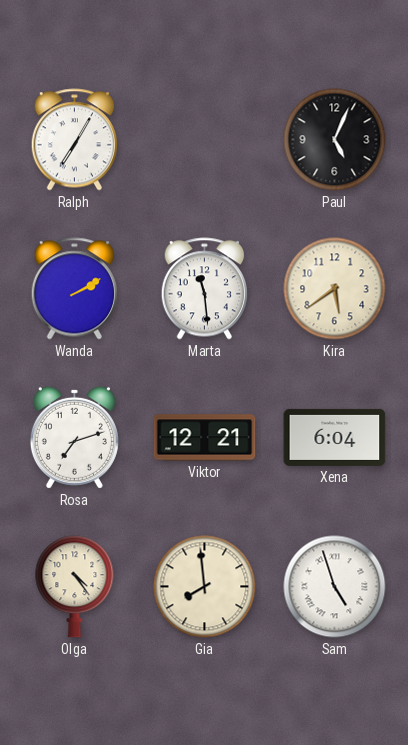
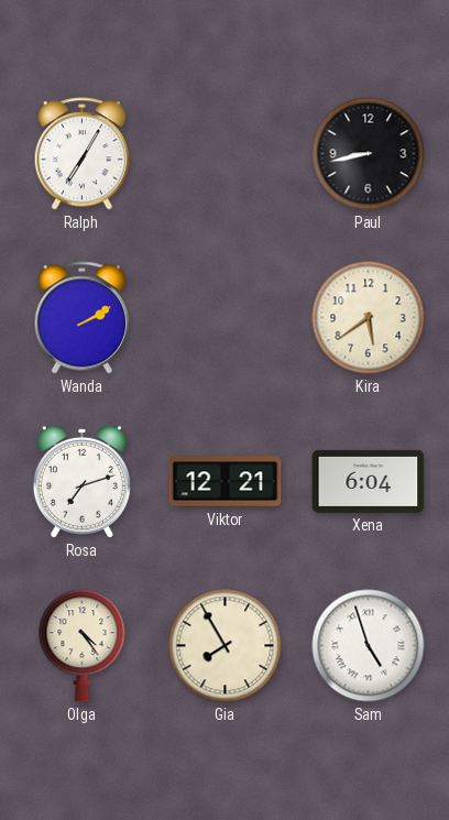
Paul: 5:04 -> 8:43 (369, 154)
Marta: 11:29 -> none (204, 289)
Gia: 7:59 -> 7:55 (226, 646)
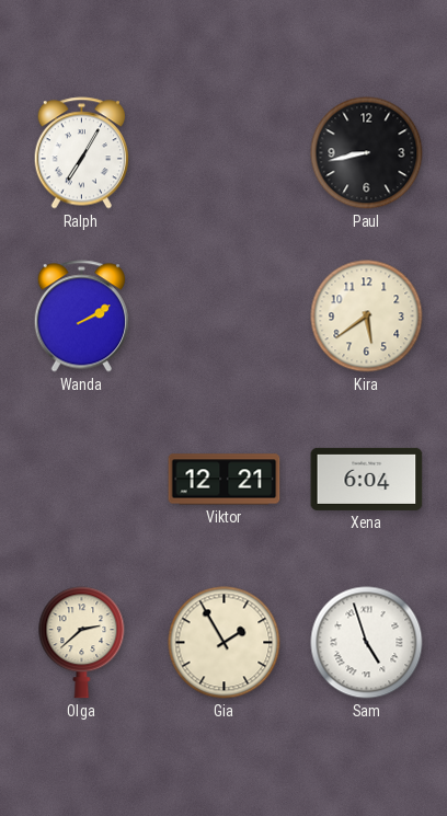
Rosa: 7:12 -> none (81, 481)
Olga: 4:24 -> 2:38 (82, 643)
Gia: 7:55 -> 1:55 (225, 643)
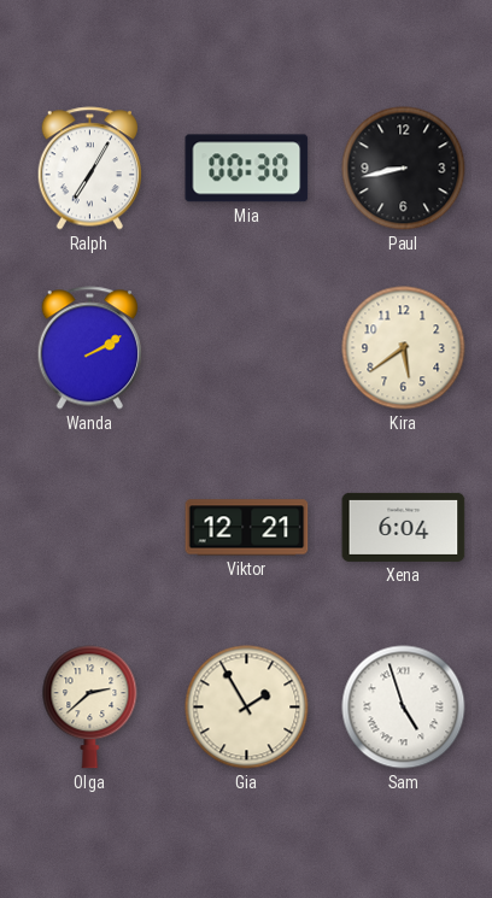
Mia: none -> 00:30 (247, 169)
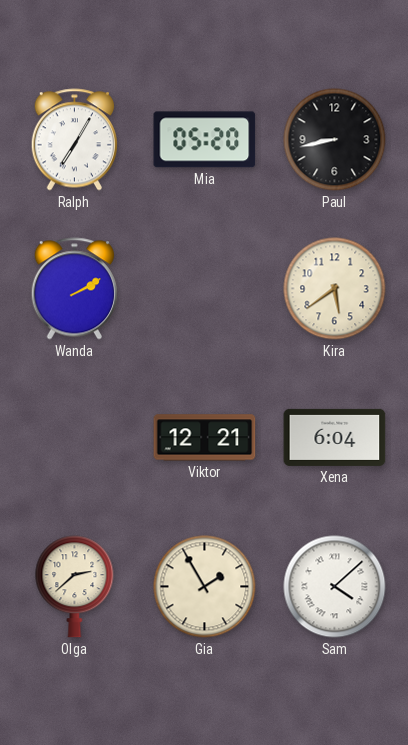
Mia: 00:30 -> 05:20 (205, 140)
Sam: 4:57 -> 4:08 (335, 587)
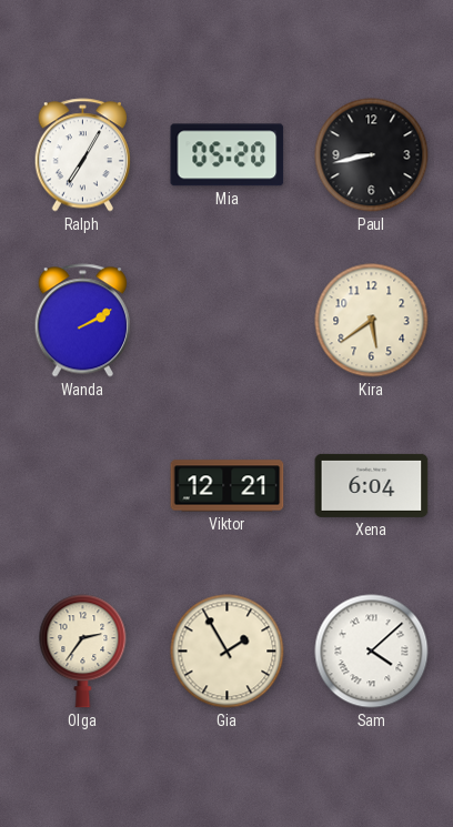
Olga: 2:38 -> 2:36 (83, 652)
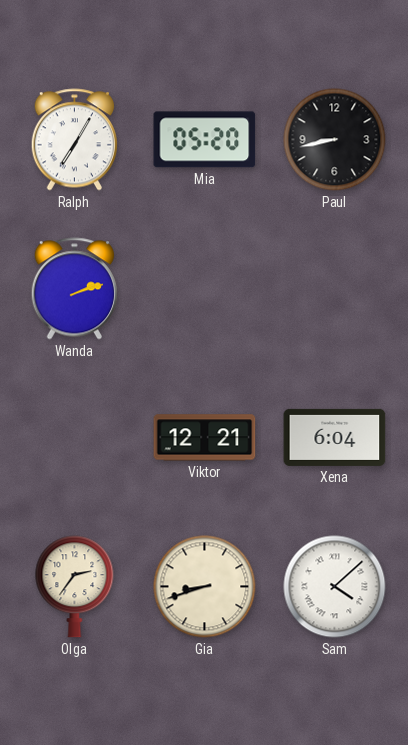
Wanda: 2:10 -> 2:12 (74, 289)
Kira: 5:39 -> none (372, 321)
Gia: 1:55 -> 8:42 (205, 587)
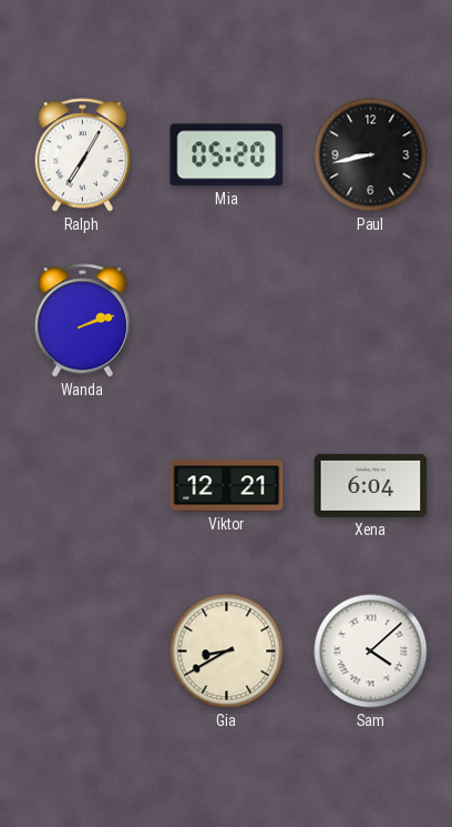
Olga: 2:36 -> none (75, 587)
Gia: 8:42 -> 8:40 (227, 652)
